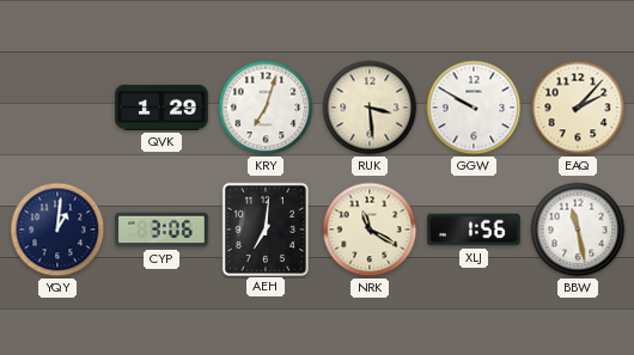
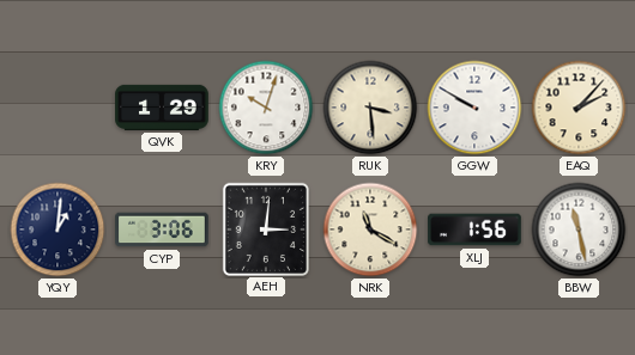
KRY: 7:03 -> 10:03 (266, 108)
AEH: 7:01 -> 3:01 (266, 228)
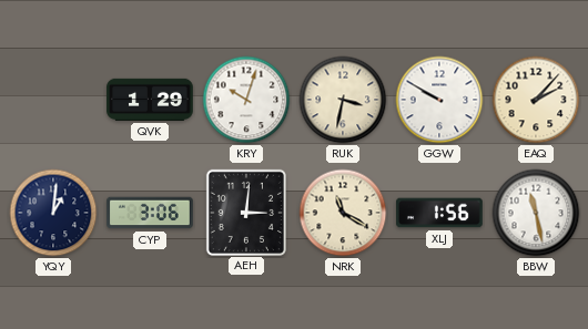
RUK: 3:29 -> 3:32 (343, 100)
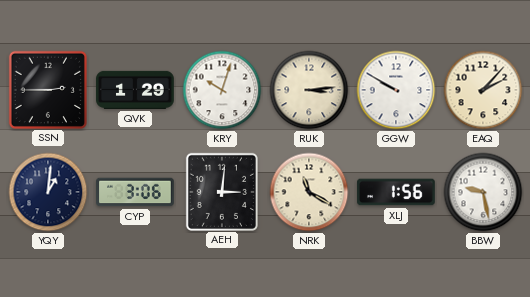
SSN: none -> 2:45 (47, 89)
RUK: 3:32 -> 3:14 (309, 90)
BBW: 11:28 -> 9:28 (483, 192)
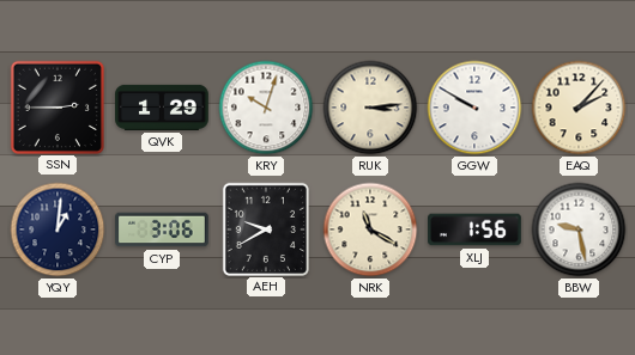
AEH: 3:01 -> 9:40 (266, 228)
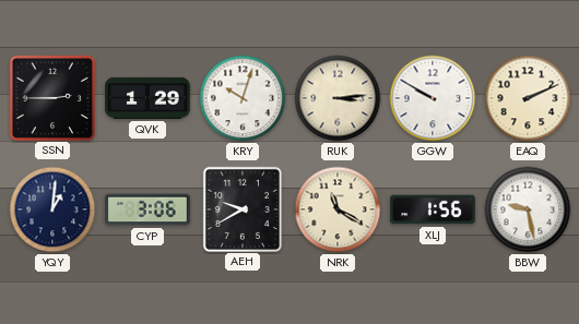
EAQ: 2:07 -> 2:11 (528, 98)
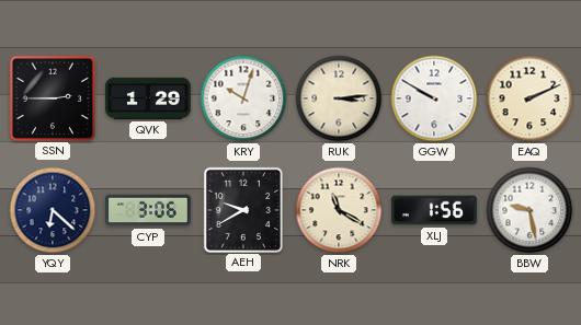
YQY: 1:01 -> 6:22 (53, 210)
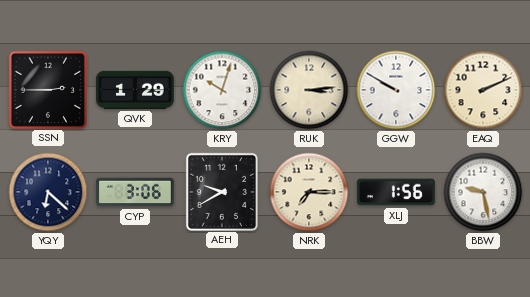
NRK: 11:20 -> 7:15 (309, 192)
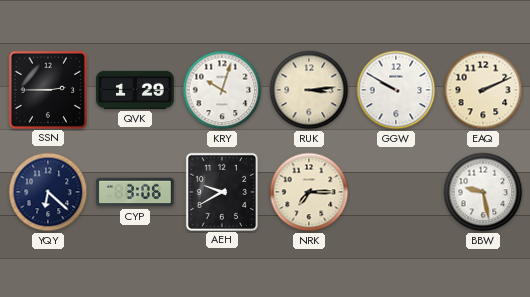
XLJ: 1:56 -> none (396, 192)
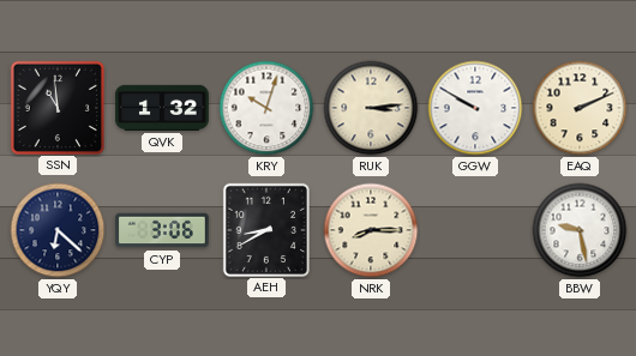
SSN: 2:45 -> 10:59 (56, 107)
QVK: 1:29 -> 1:32 (162, 108)
AEH: 9:40 -> 8:40 (266, 229)
NRK: 7:15 -> 8:15 (371, 230)
